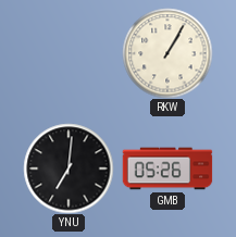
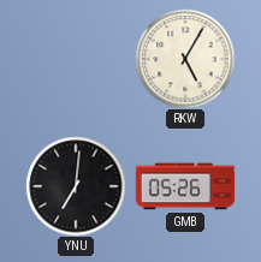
RKW: 1:05 -> 5:05 (185, 59)
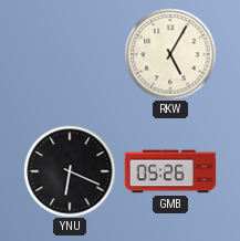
YNU: 7:01 -> 6:19 (70, 171)
